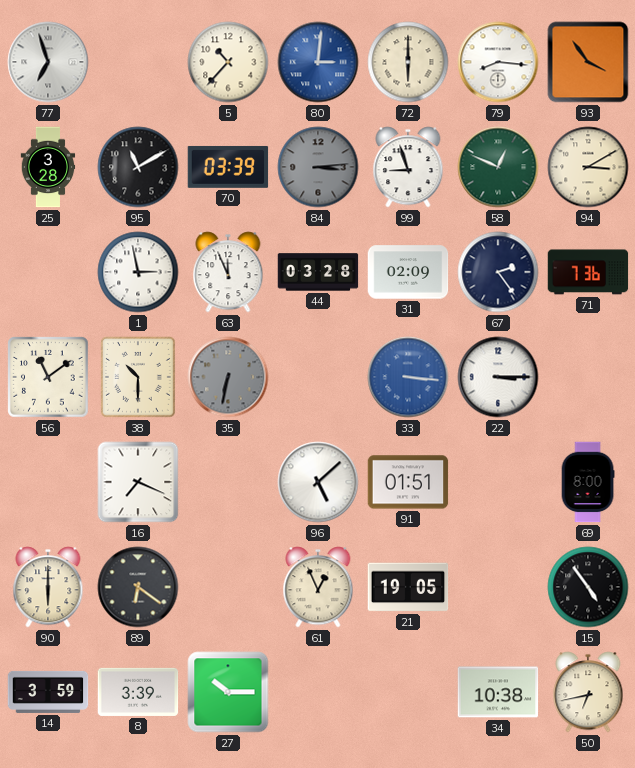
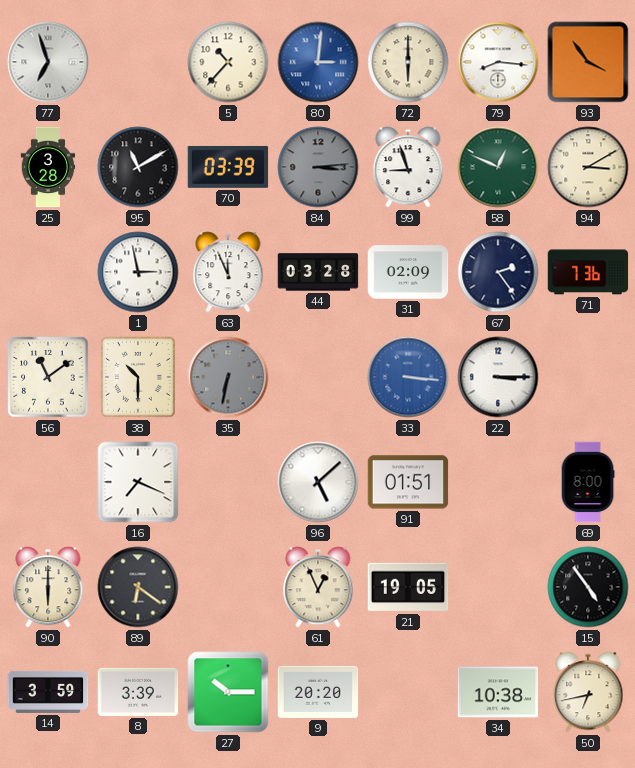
9: none -> 20:20 (318, 692)
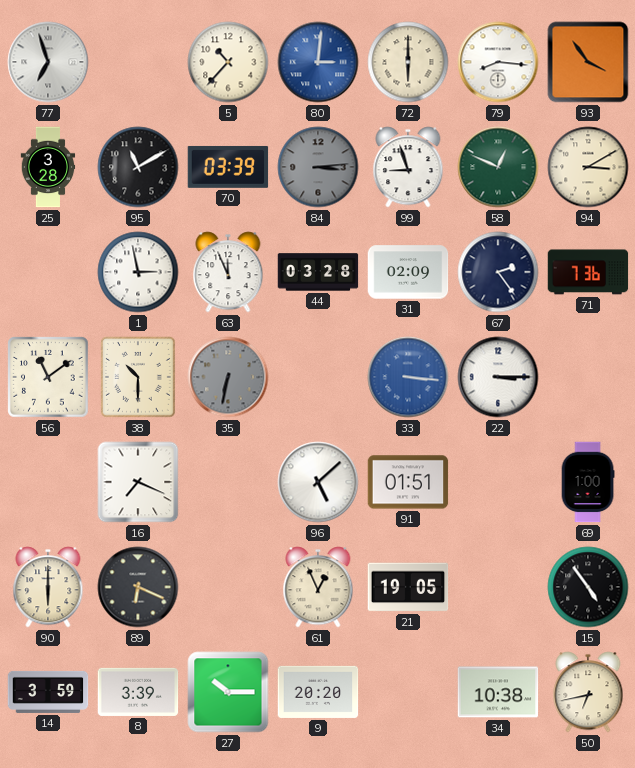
69: 8:00 -> 1:00 (588, 482)
89: 6:21 -> 6:19 (138, 587)
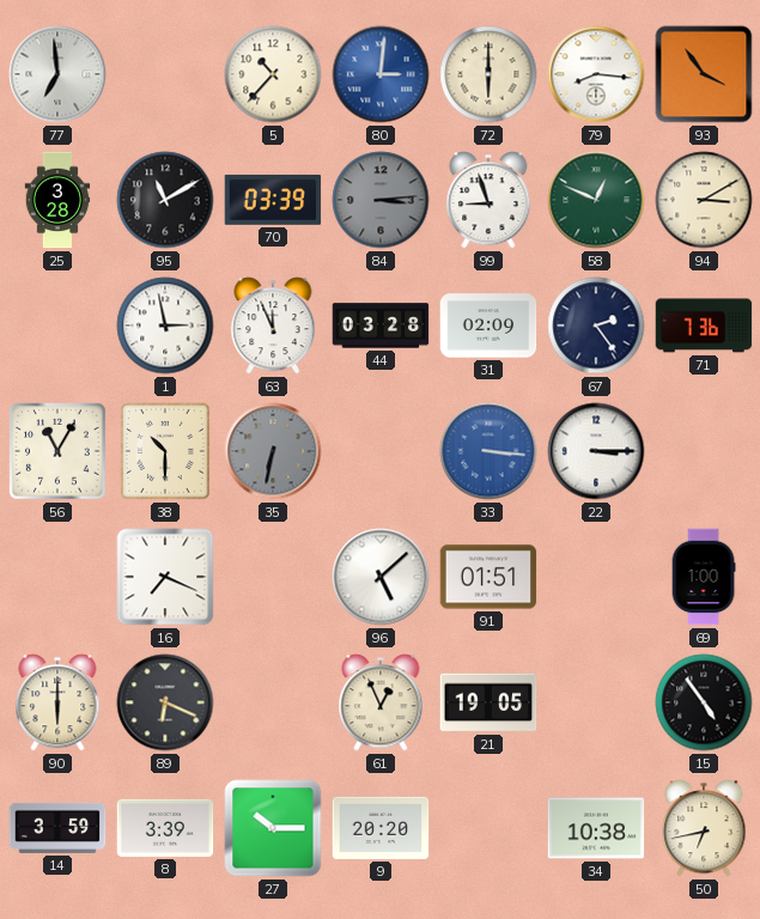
77: 6:57 -> 6:59 (57, 74)
56: 11:09 -> 11:05 (57, 451)
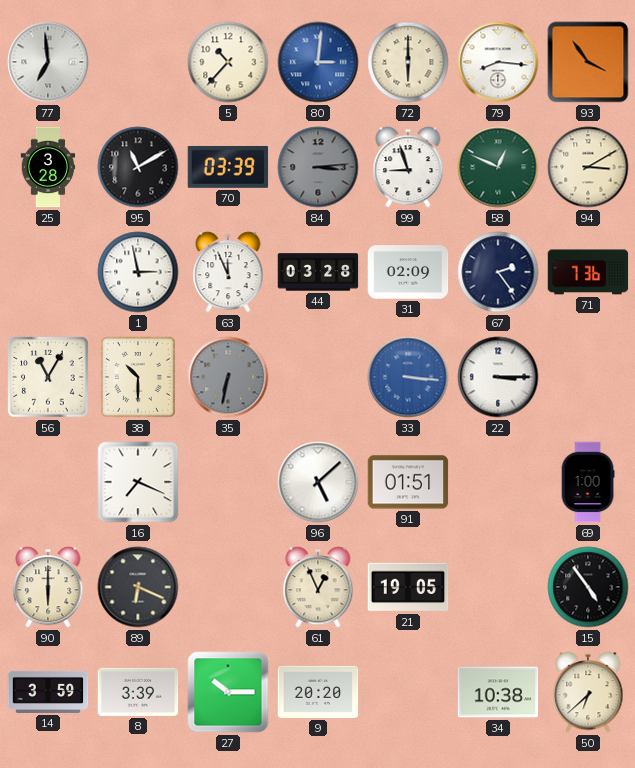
50: 6:43 -> 6:38 (588, 692)
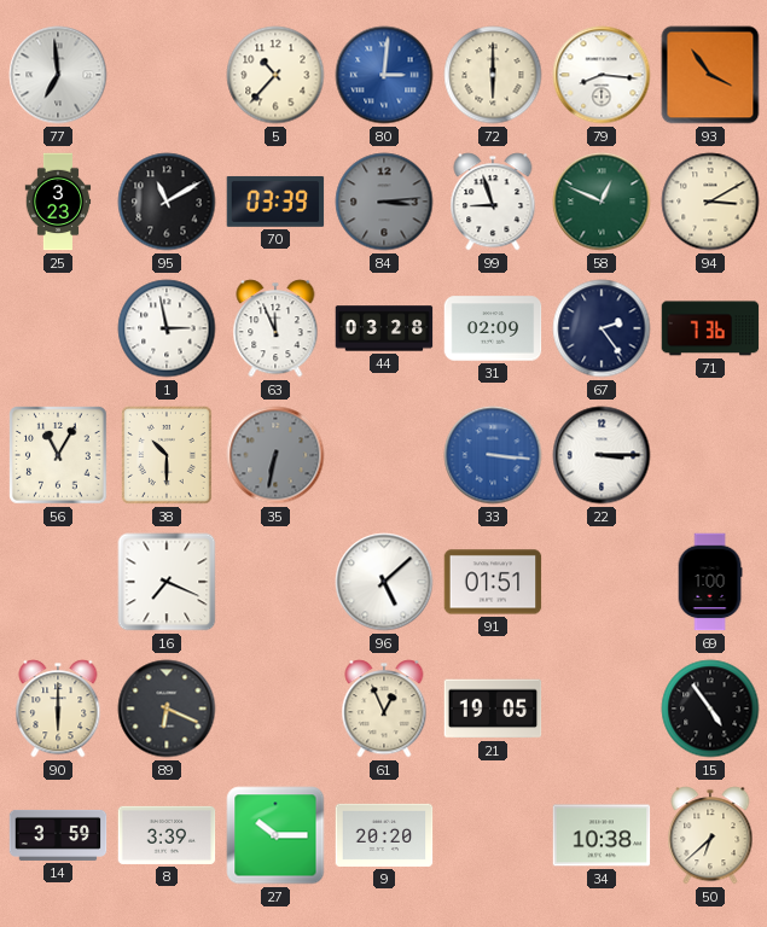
25: 3:28 -> 3:23 (58, 202)
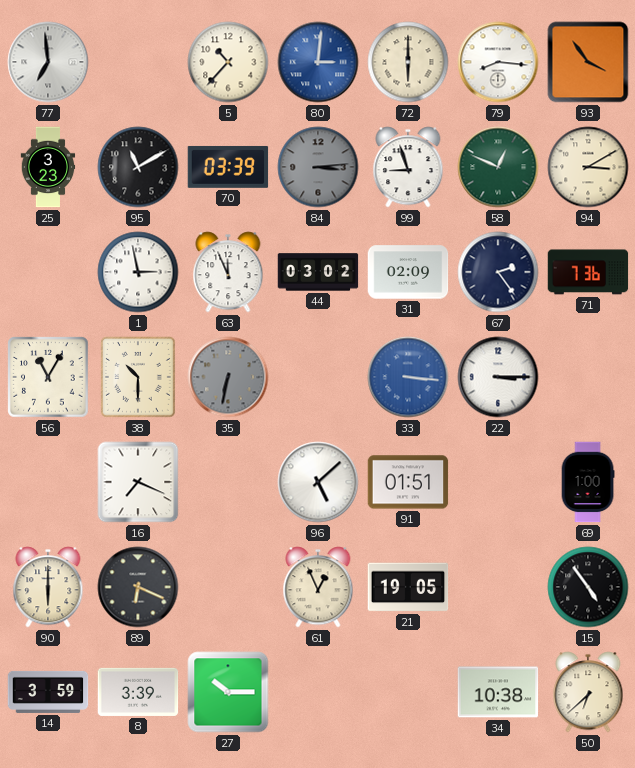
44: 03:28 -> 03:02 (318, 272)
9: 20:20 -> none (384, 835)
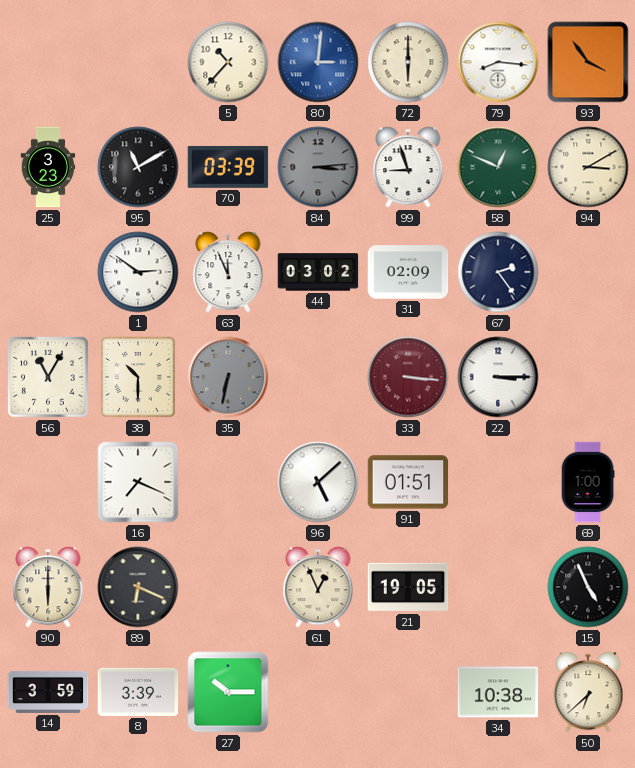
77: 6:59 -> none (48, 62)
1: 2:58 -> 2:51 (138, 272)
71: 7:36 -> none (588, 272)
33 dial: blue -> burgundy (408, 377)
15: 4:54 -> 4:56 (588, 587)
